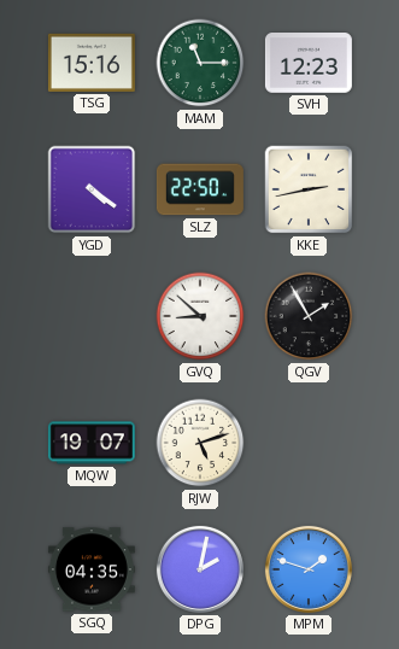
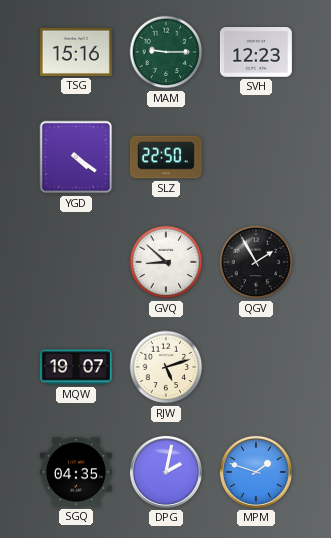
MAM: 11:15 -> 9:15 (166, 52)
KKE: 2:43 -> none (309, 189)
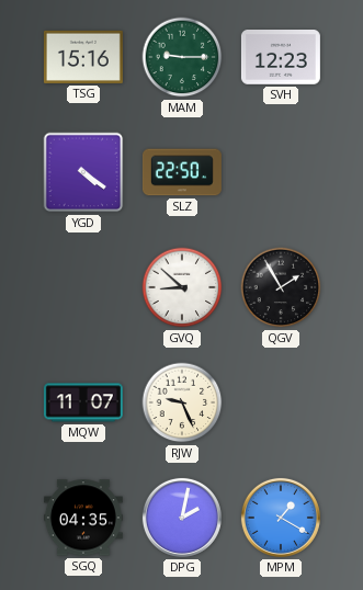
MQW: 19:07 -> 11:07 (83, 402)
RJW: 5:12 -> 9:26 (182, 402)
MPM: 1:48 -> 1:20 (281, 518)
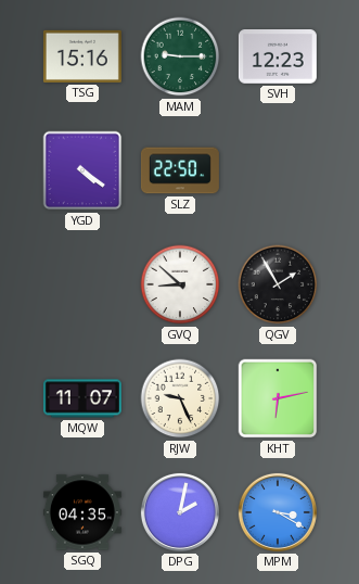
KHT: none -> 6:13 (278, 398)
MPM: 1:20 -> 3:20 (278, 512)
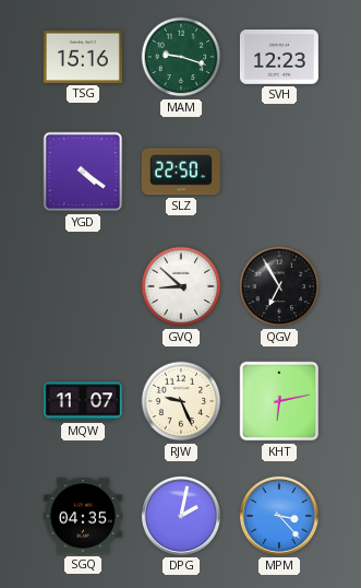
MAM: 9:15 -> 9:18 (181, 57)
QGV: 1:55 -> 6:55 (279, 286)
MPM: 3:20 -> 3:23 (279, 516)
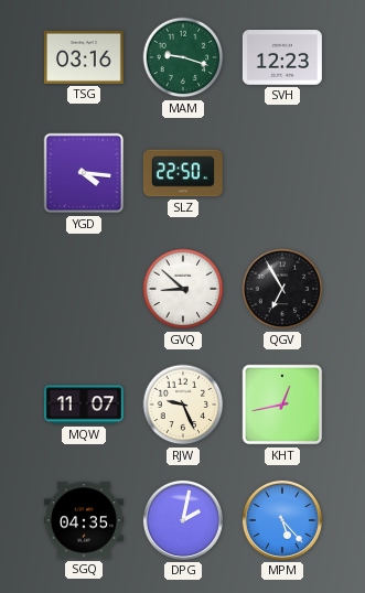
TSG: 15:16 -> 03:16 (84, 57)
YGD: 4:21 -> 4:16 (84, 173)
KHT: 6:13 -> 12:43 (282, 405)
MPM: 3:23 -> 5:23 (282, 520)
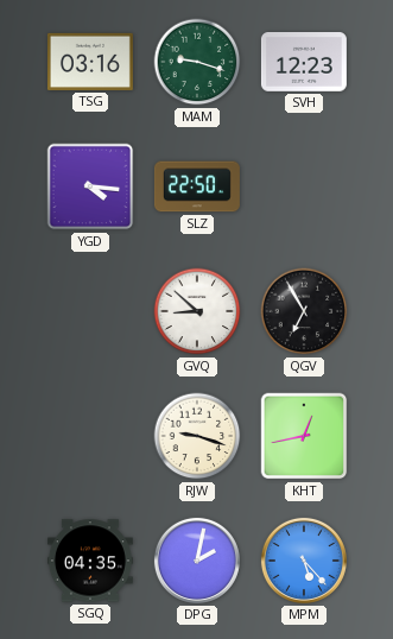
MQW: 11:07 -> none (84, 405)
RJW: 9:26 -> 9:18 (197, 436)
